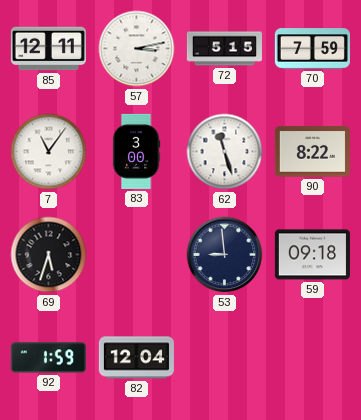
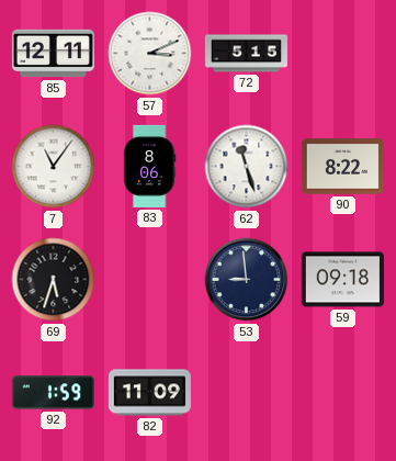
57: 3:13 -> 3:11 (150, 54)
70: 7:59 -> none (312, 49)
83: 3:00 -> 8:06 (149, 166)
82: 12:04 -> 11:09 (149, 393)
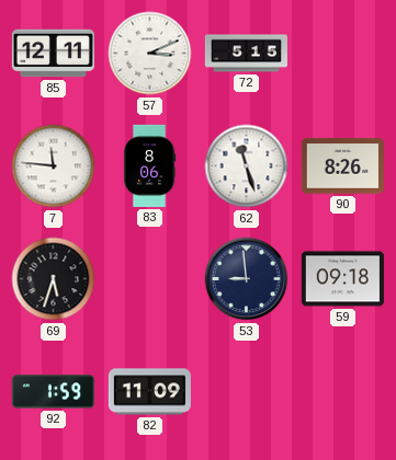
7: 11:06 -> 11:46 (54, 166)
90: 8:22 -> 8:26 (342, 166)
